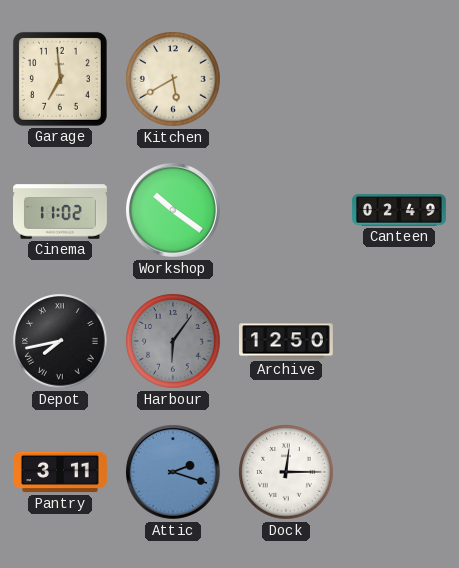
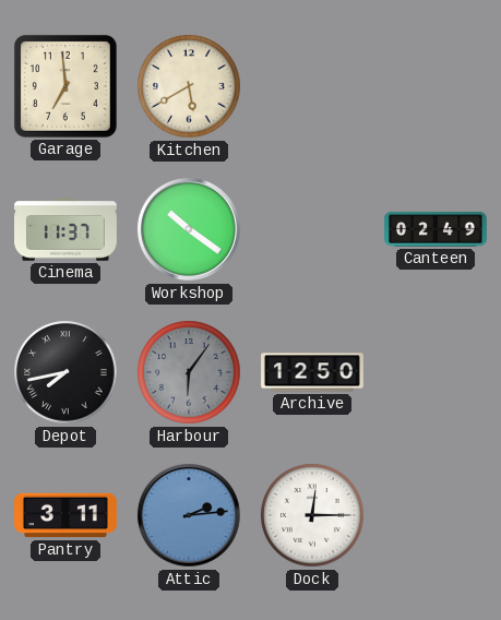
Cinema: 11:02 -> 11:37 (67, 229)
Attic: 2:18 -> 2:14 (189, 515)
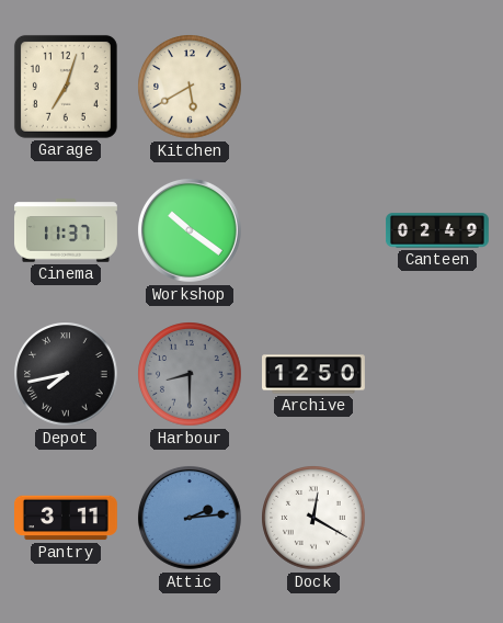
Garage: 6:59 -> 7:03 (66, 87)
Harbour: 6:06 -> 8:30 (190, 374)
Dock: 12:15 -> 12:20 (313, 518)
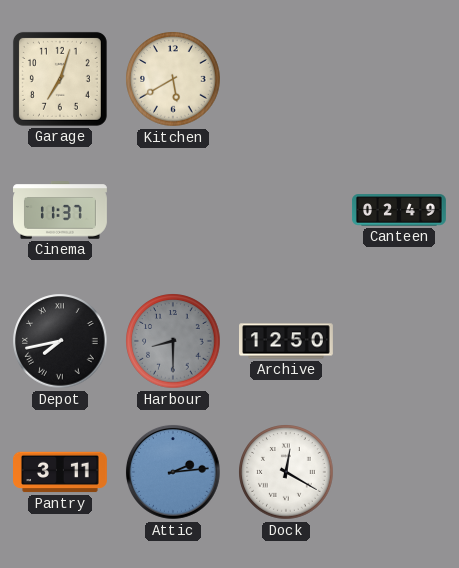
Workshop: 10:21 -> none (190, 230)
